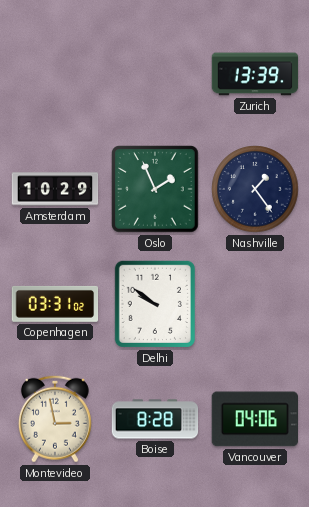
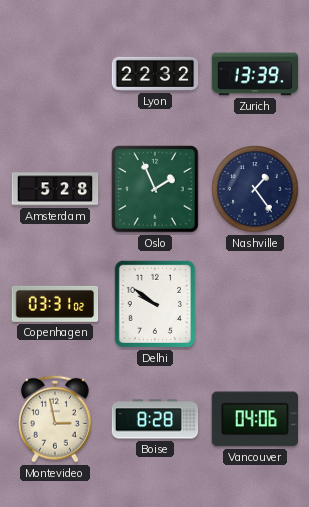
Lyon: none -> 22:32 (155, 74)
Amsterdam: 10:29 -> 5:28 (55, 189)
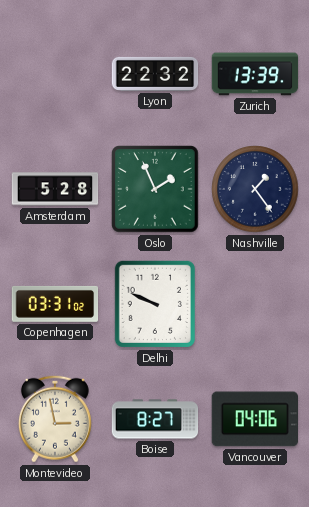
Delhi: 9:51 -> 9:49 (155, 304)
Boise: 8:28 -> 8:27 (155, 419)
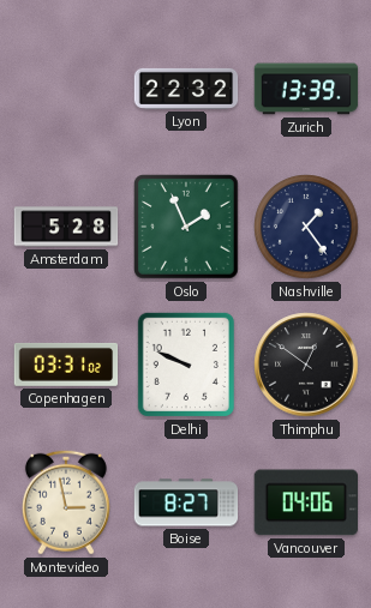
Thimphu: none -> 12:51 (306, 365)
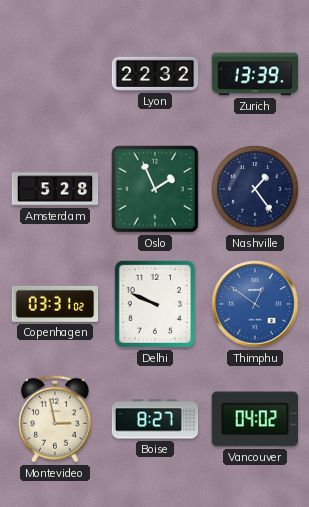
Thimphu dial: black -> blue (255, 304)
Vancouver: 04:06 -> 04:02 (254, 419)
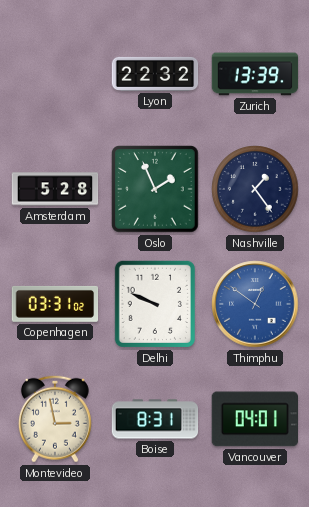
Boise: 8:27 -> 8:31 (155, 419)
Vancouver: 04:02 -> 04:01 (254, 419)
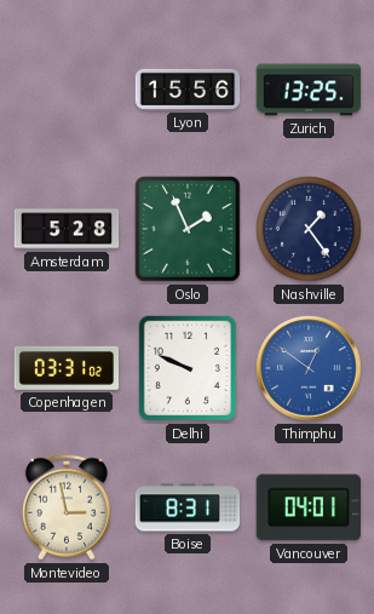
Lyon: 22:32 -> 15:56 (188, 90)
Zurich: 13:39 -> 13:25 (309, 90)
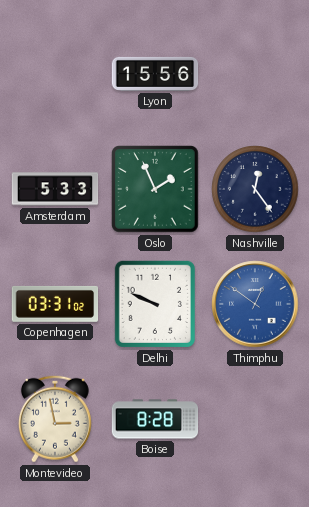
Zurich: 13:25 -> none (309, 90)
Amsterdam: 5:28 -> 5:33 (55, 189)
Nashville: 1:24 -> 12:24 (255, 189)
Boise: 8:31 -> 8:28 (155, 419)
Vancouver: 04:01 -> none (307, 507)
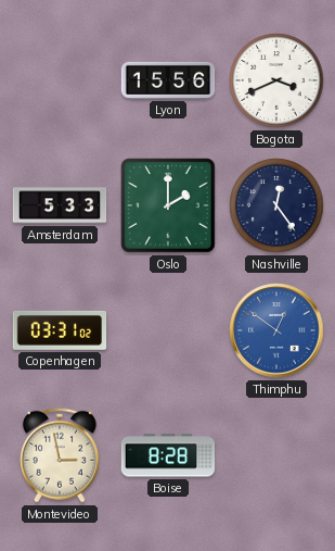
Bogota: none -> 3:41 (276, 80)
Oslo: 1:56 -> 2:00 (168, 205)
Delhi: 9:49 -> none (155, 304)
